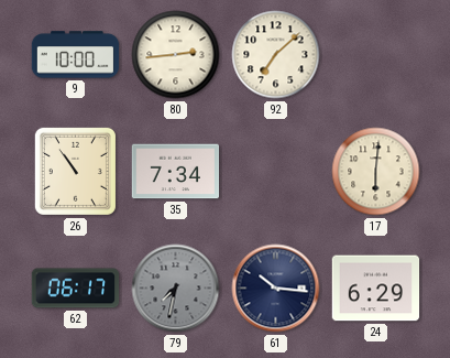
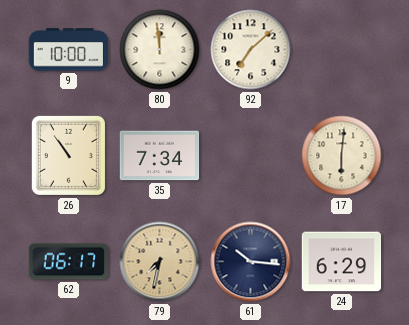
80: 2:44 -> 11:59 (160, 50)
79 dial: grey -> champagne (160, 262)
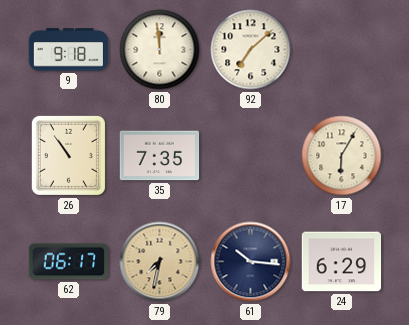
9: 10:00 -> 9:18 (69, 50)
35: 7:34 -> 7:35 (160, 156)
17: 6:01 -> 6:05 (342, 156)
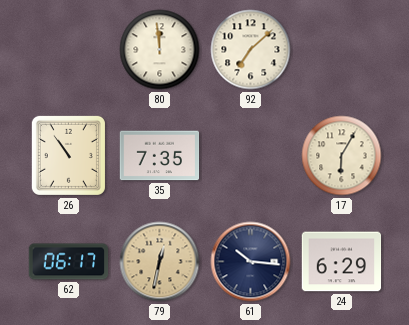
9: 9:18 -> none (69, 50)
79: 7:32 -> 12:32 (160, 262)
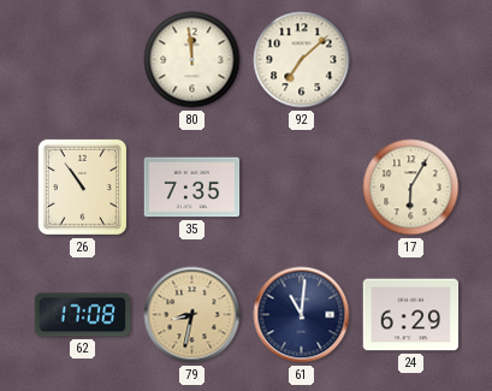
62: 06:17 -> 17:08 (83, 315)
79: 12:32 -> 8:32 (192, 315)
61: 10:16 -> 11:01 (302, 315)
